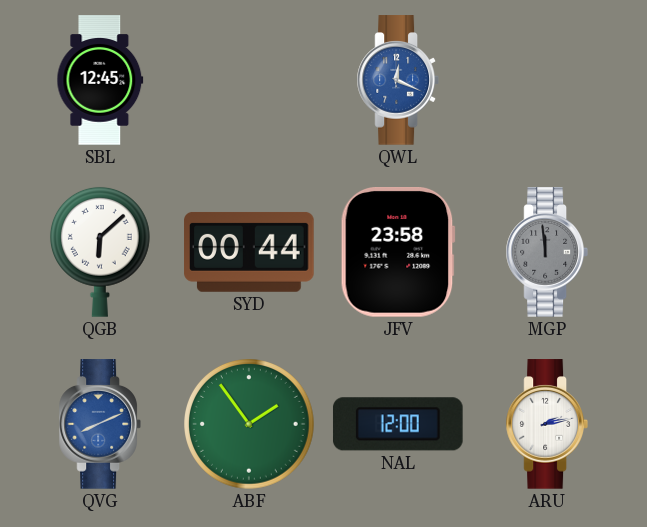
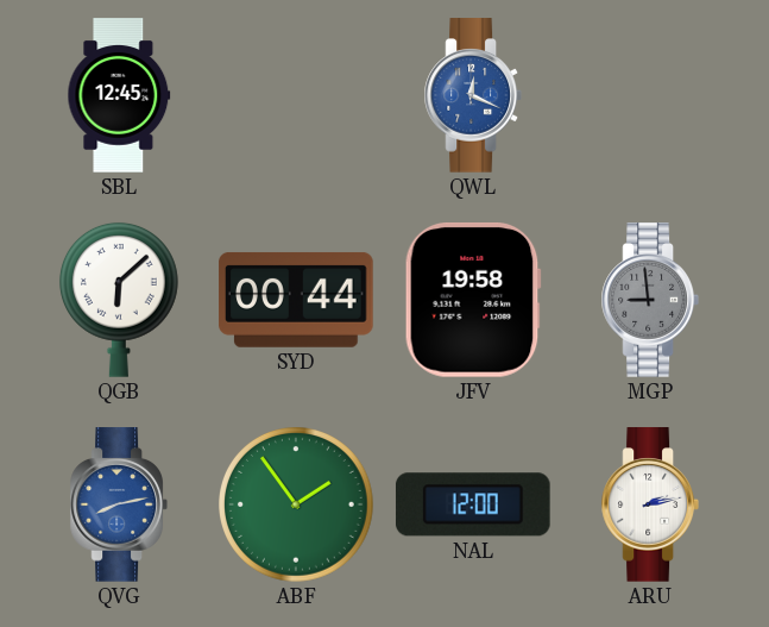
JFV: 23:58 -> 19:58 (473, 301)
MGP: 11:59 -> 8:59 (649, 300)
QVG: 8:11 -> 8:13 (118, 504)
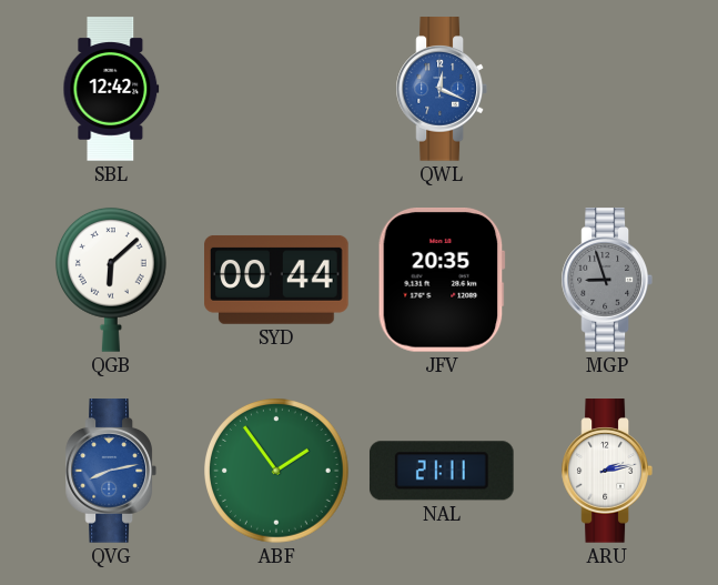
SBL: 12:45 -> 12:42 (111, 89)
JFV: 19:58 -> 20:35 (442, 281)
MGP: 8:59 -> 8:57 (606, 280)
NAL: 12:00 -> 21:11 (442, 471)
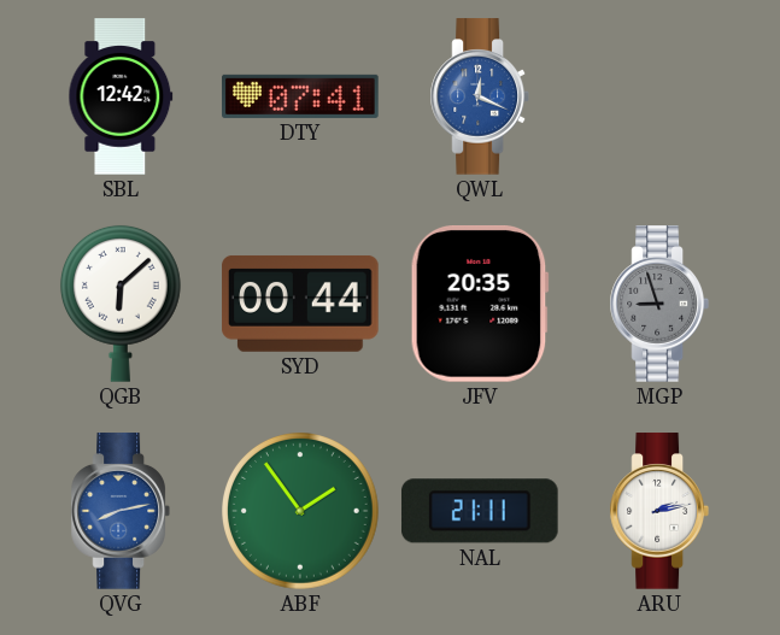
DTY: none -> 07:41 (300, 96)
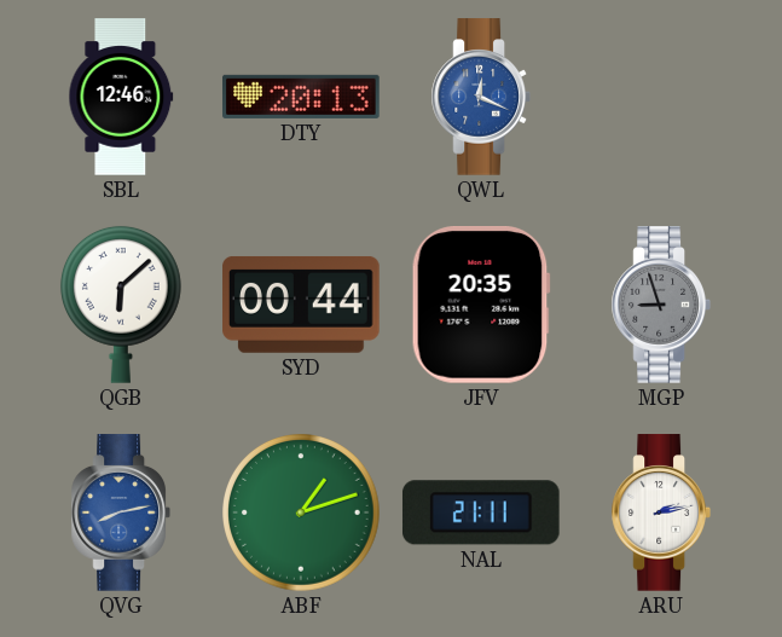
SBL: 12:42 -> 12:46 (121, 97)
DTY: 07:41 -> 20:13 (301, 97)
ABF: 1:54 -> 1:12 (302, 514)
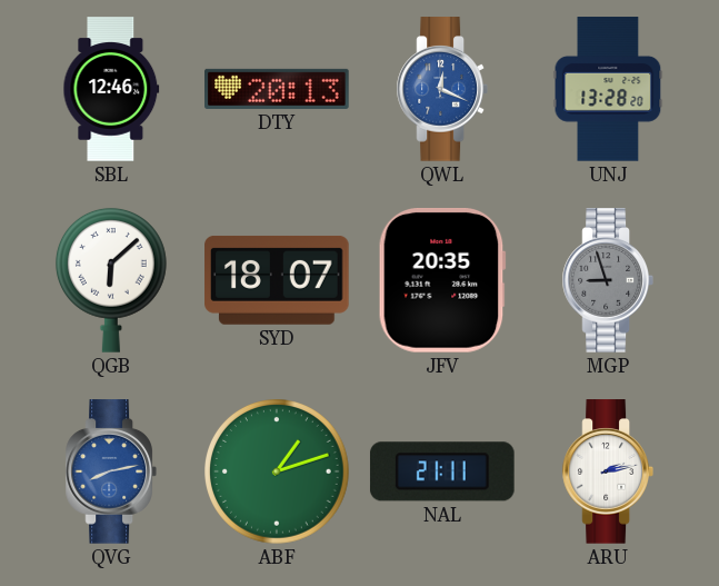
UNJ: none -> 13:28 (608, 89)
SYD: 00:44 -> 18:07 (277, 280)
